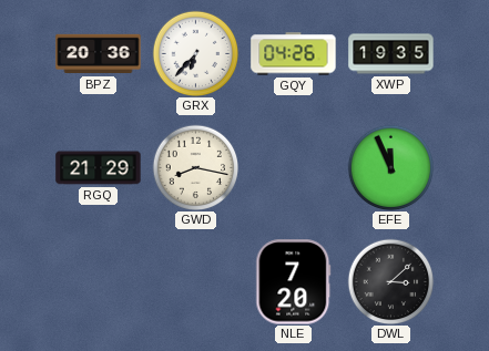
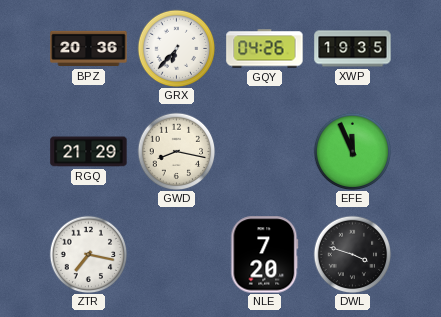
ZTR: none -> 7:17 (88, 254)
DWL: 3:08 -> 3:48 (352, 254)
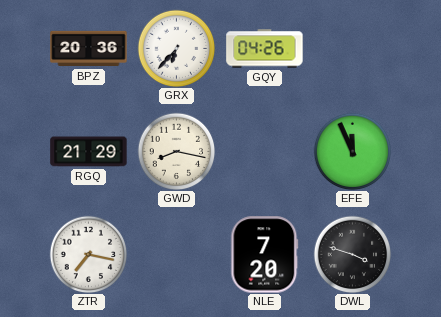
XWP: 19:35 -> none (353, 49)
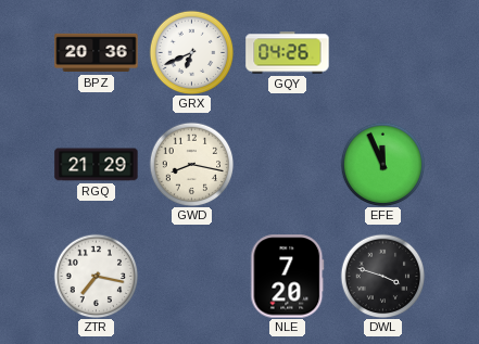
GRX: 6:37 -> 6:41 (191, 52)
